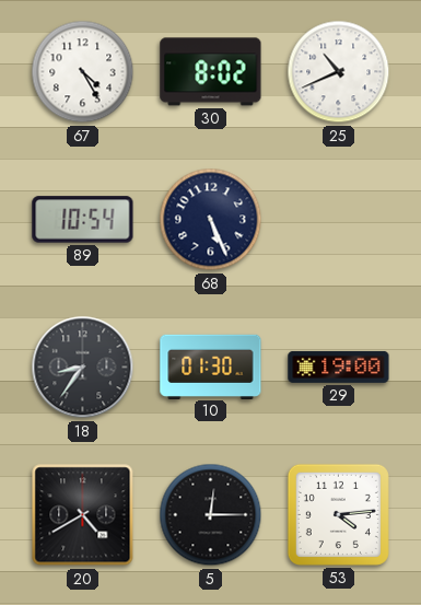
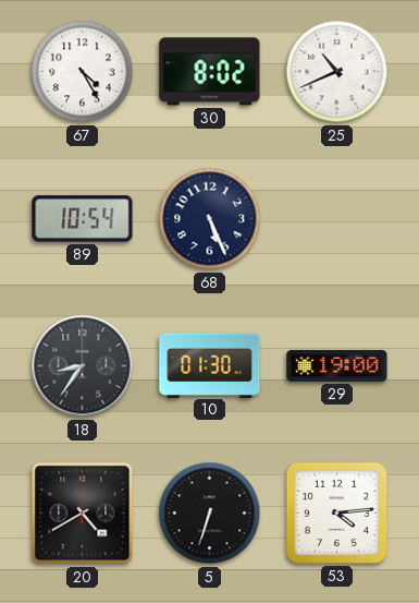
5: 12:15 -> 6:33 (210, 514)
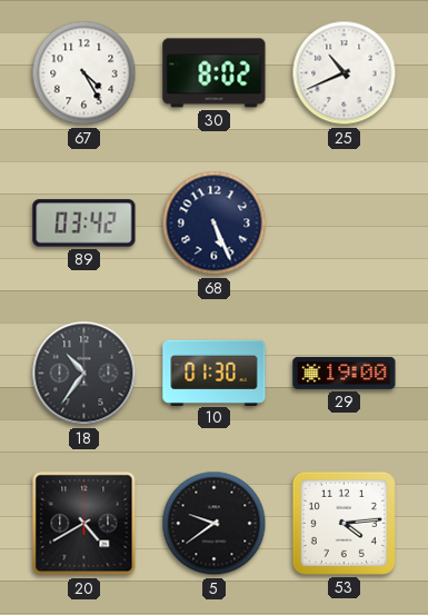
89: 10:54 -> 03:42 (84, 224)
18: 8:36 -> 10:36 (84, 374)
5: 6:33 -> 9:39 (215, 524)
